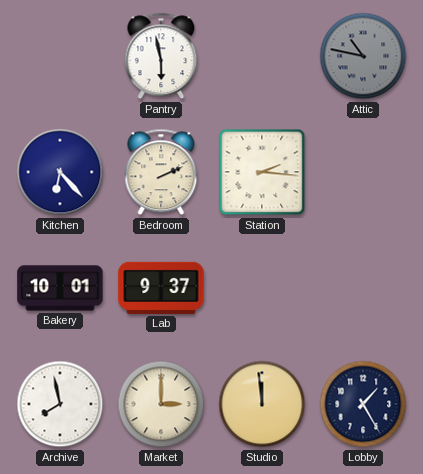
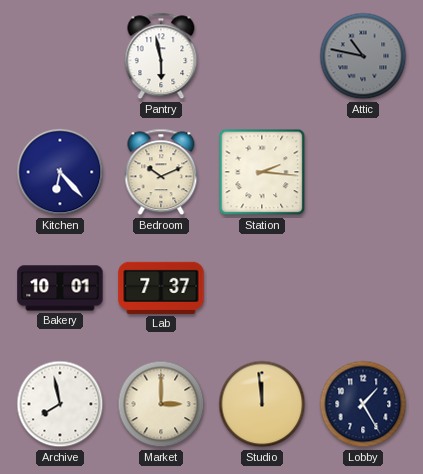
Bedroom: 2:11 -> 10:11 (161, 172)
Lab: 9:37 -> 7:37 (161, 288)
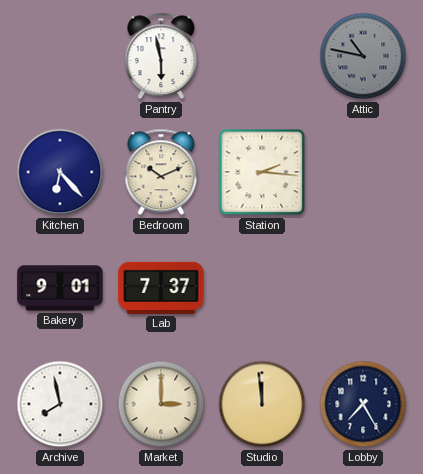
Bakery: 10:01 -> 9:01 (60, 288)
Lobby: 1:25 -> 7:25 (363, 404)
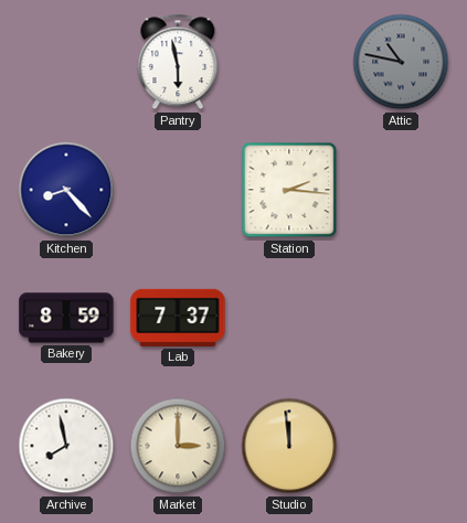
Kitchen: 6:23 -> 8:23 (66, 190)
Bedroom: 10:11 -> none (161, 172)
Bakery: 9:01 -> 8:59 (66, 318)
Lobby: 7:25 -> none (363, 404)
